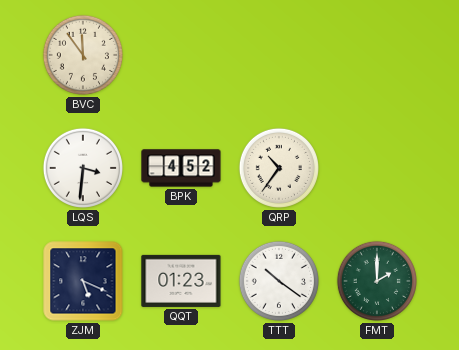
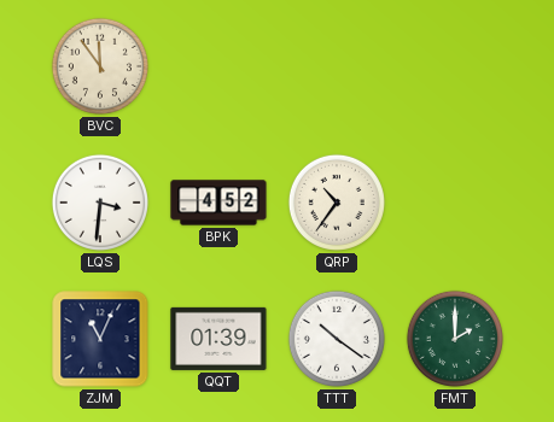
ZJM: 5:19 -> 11:04 (100, 339)
QQT: 01:23 -> 01:39 (218, 339)
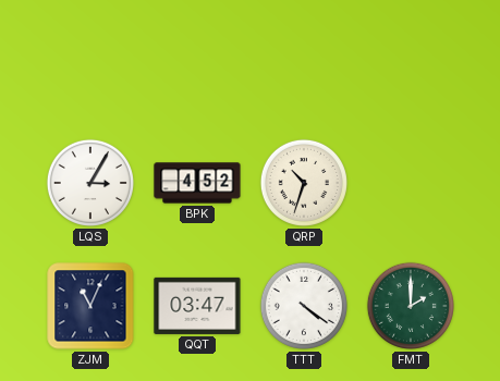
BVC: 11:54 -> none (100, 66)
LQS: 3:31 -> 3:05 (90, 183)
QRP: 10:36 -> 10:33 (304, 183)
QQT: 01:39 -> 03:47 (197, 306)
TTT: 10:21 -> 4:21 (304, 306)
